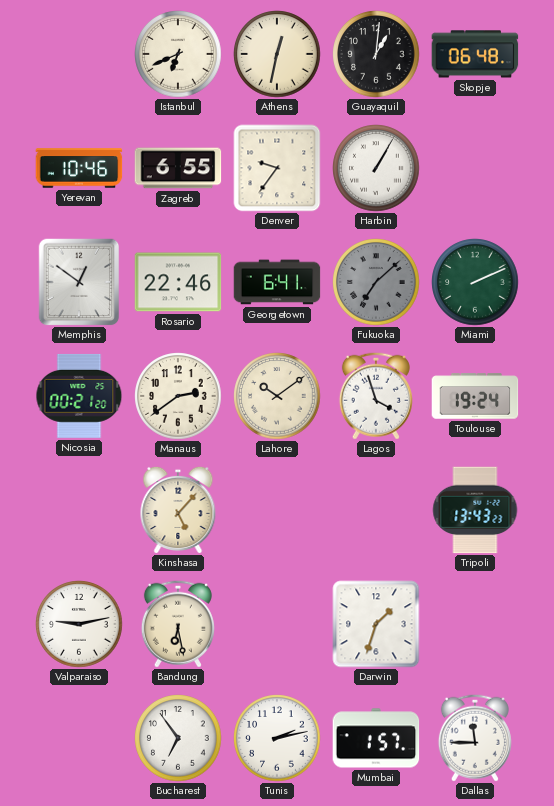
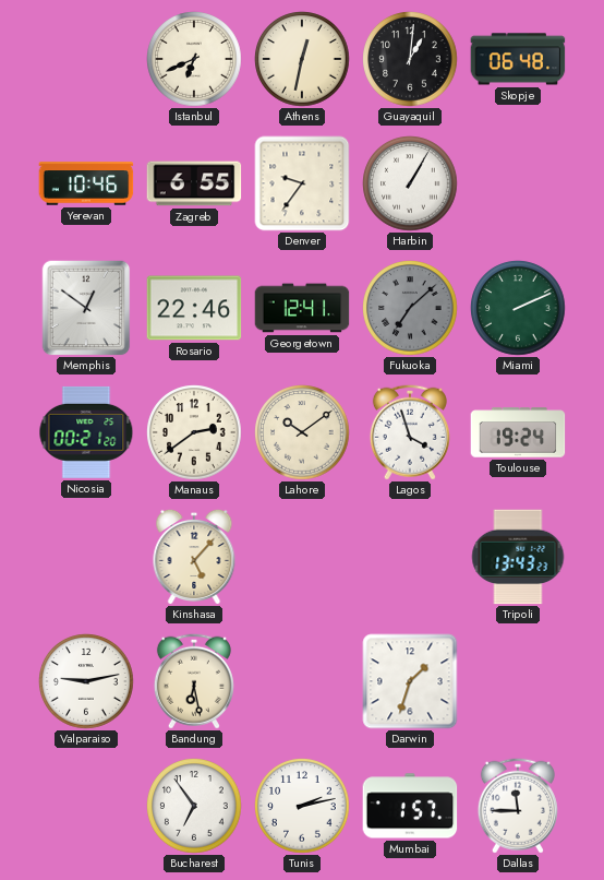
Georgetown: 6:41 -> 12:41 (302, 308)
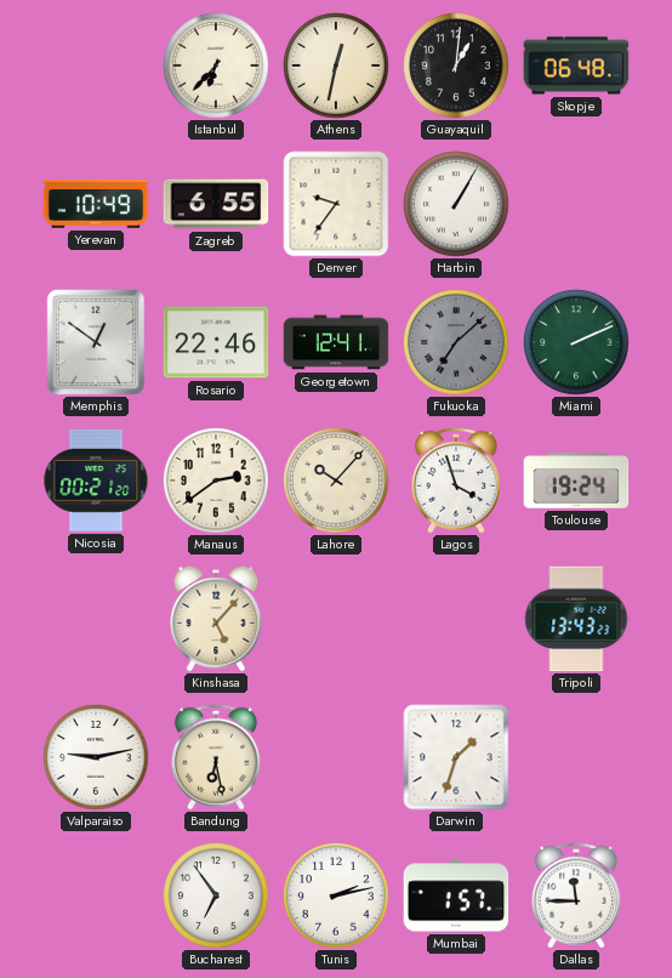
Istanbul: 6:41 -> 6:37 (216, 66)
Yerevan: 10:46 -> 10:49 (96, 204)
Lahore: 10:09 -> 10:07 (336, 481)
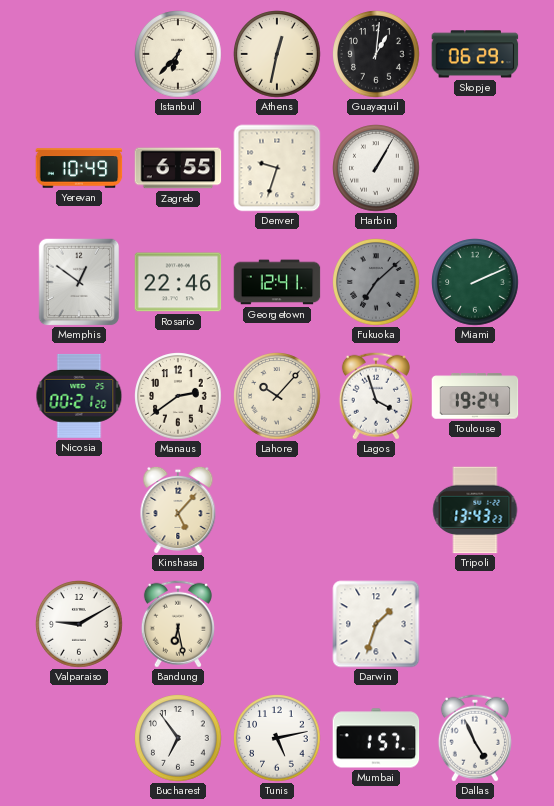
Skopje: 06:48 -> 06:29 (475, 54)
Denver: 9:36 -> 9:33 (277, 168)
Valparaiso: 9:13 -> 9:10 (79, 624)
Tunis: 2:13 -> 5:13 (277, 738)
Dallas: 11:45 -> 4:56 (475, 738)
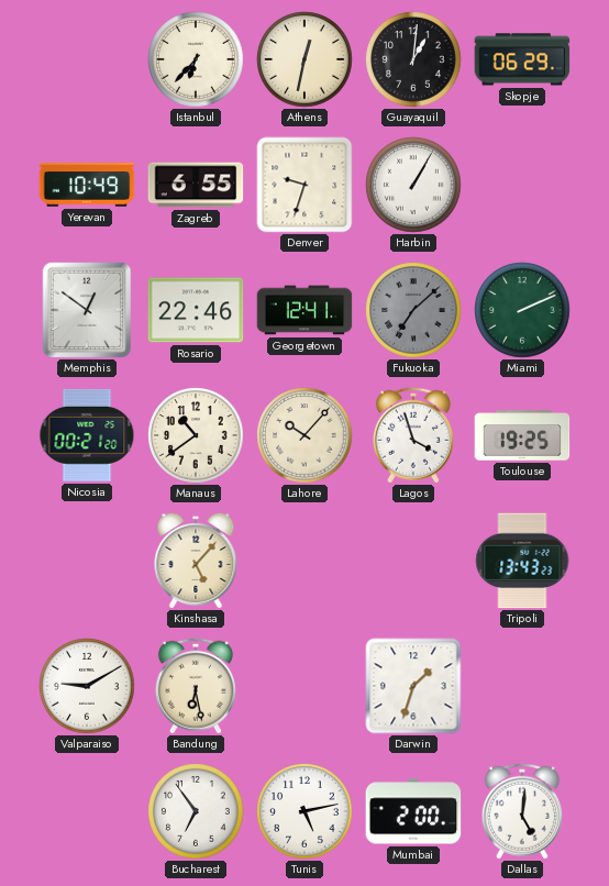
Manaus: 2:39 -> 10:39 (196, 435)
Toulouse: 19:24 -> 19:25 (522, 435)
Mumbai: 1:57 -> 2:00 (413, 811)
Dallas: 4:56 -> 5:01 (522, 811)
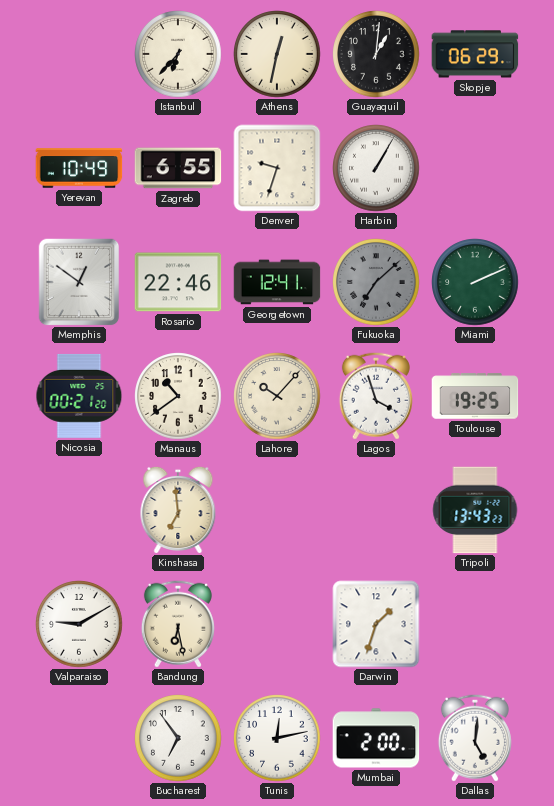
Kinshasa: 5:07 -> 6:59 (178, 509)
Tunis: 5:13 -> 12:13 (277, 738)
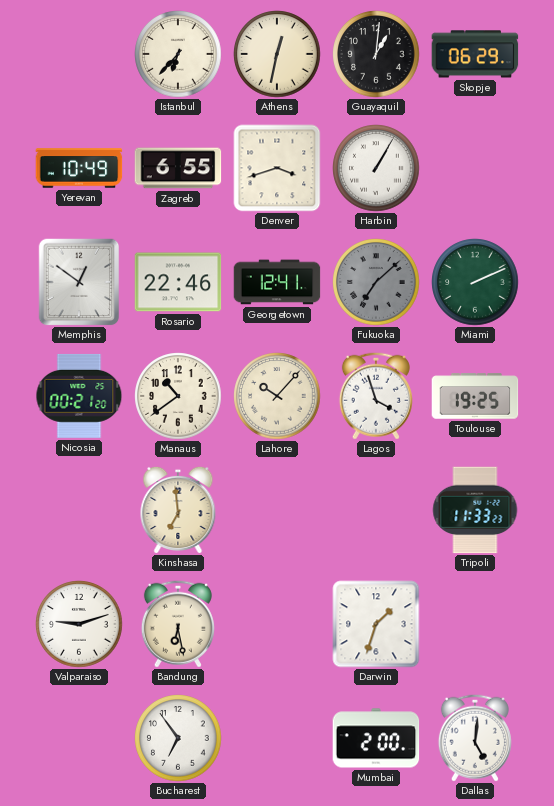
Denver: 9:33 -> 3:42 (277, 168)
Tripoli: 13:43 -> 11:33 (475, 510)
Valparaiso: 9:10 -> 9:12 (79, 624)
Tunis: 12:13 -> none (277, 738)
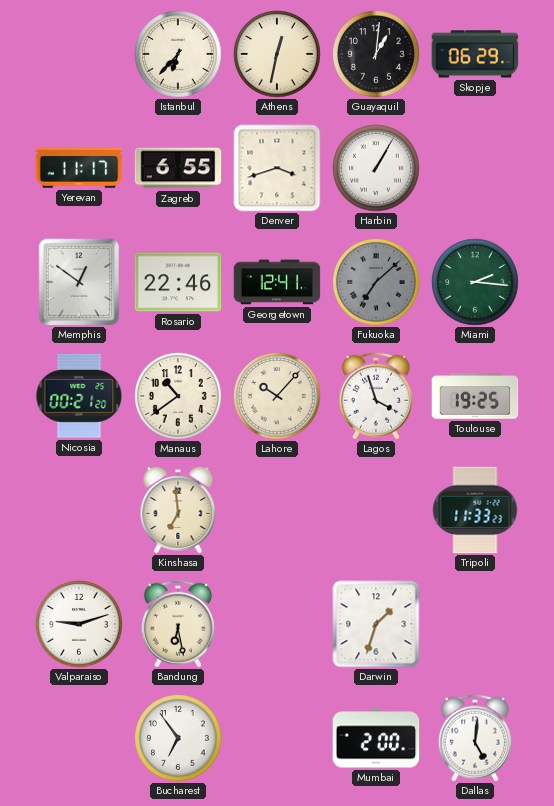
Yerevan: 10:49 -> 11:17 (79, 168)
Miami: 2:11 -> 2:16 (475, 282)
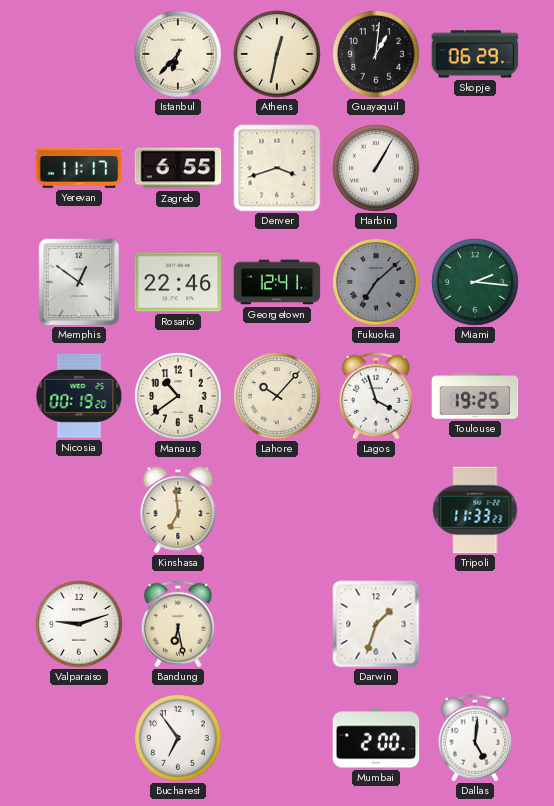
Nicosia: 00:21 -> 00:19 (79, 396)
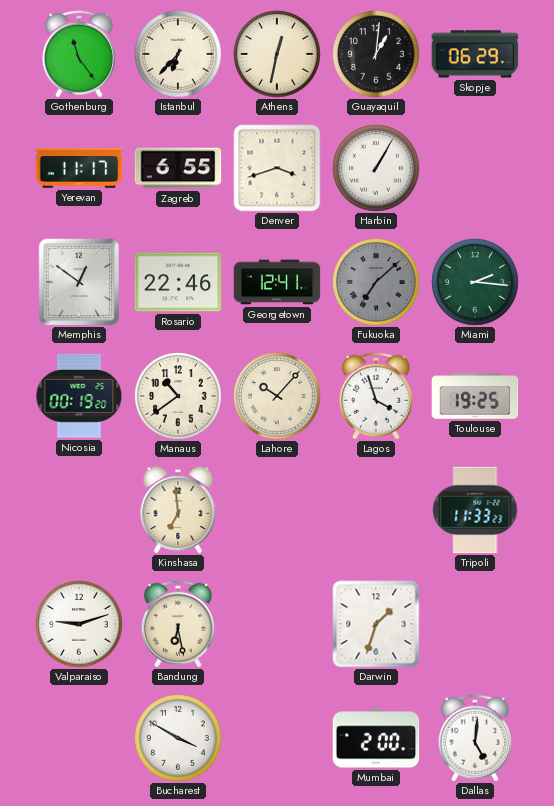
Gothenburg: none -> 11:24 (79, 54)
Bucharest: 6:54 -> 3:50 (178, 738)
